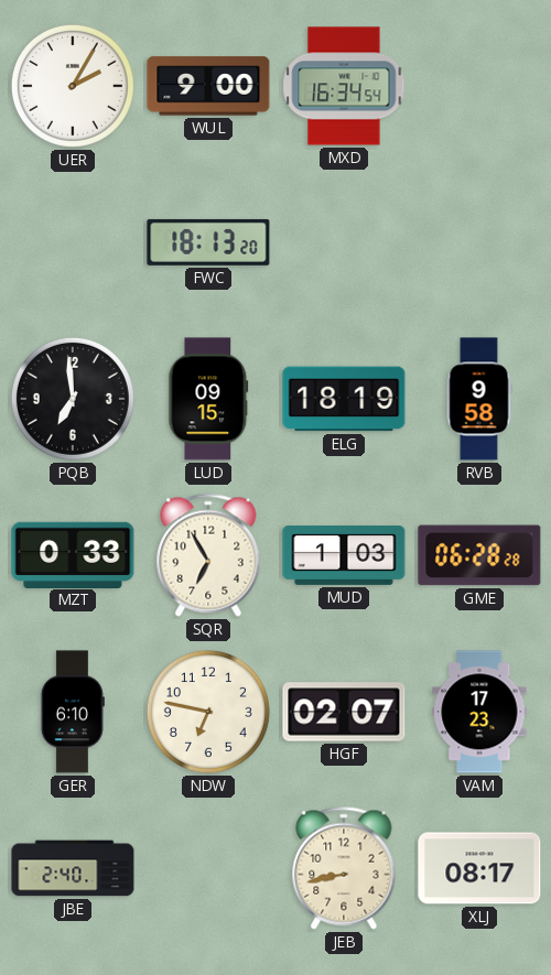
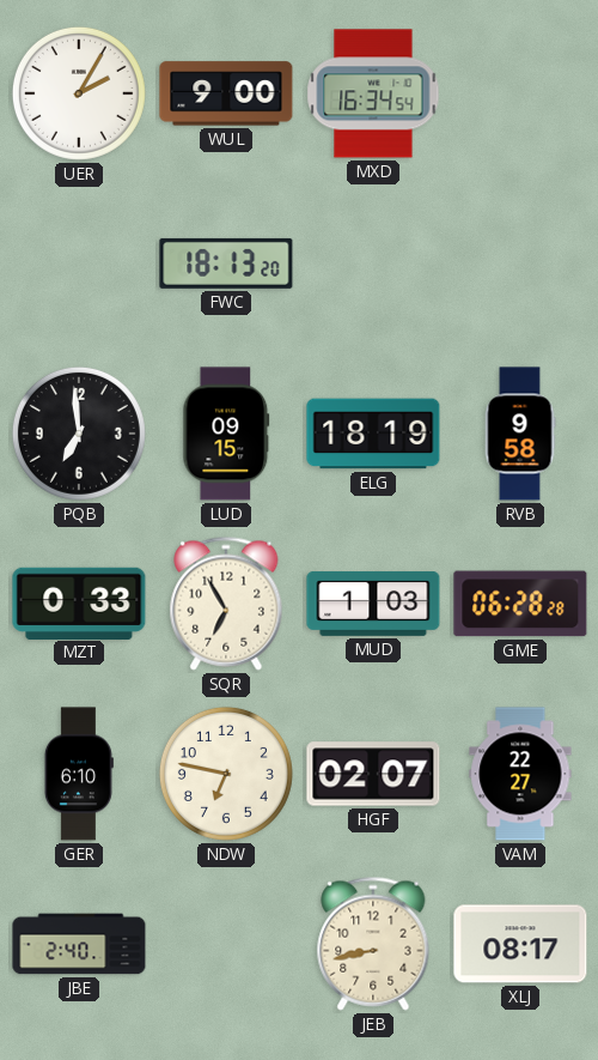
VAM: 17:23 -> 22:27 (520, 774)
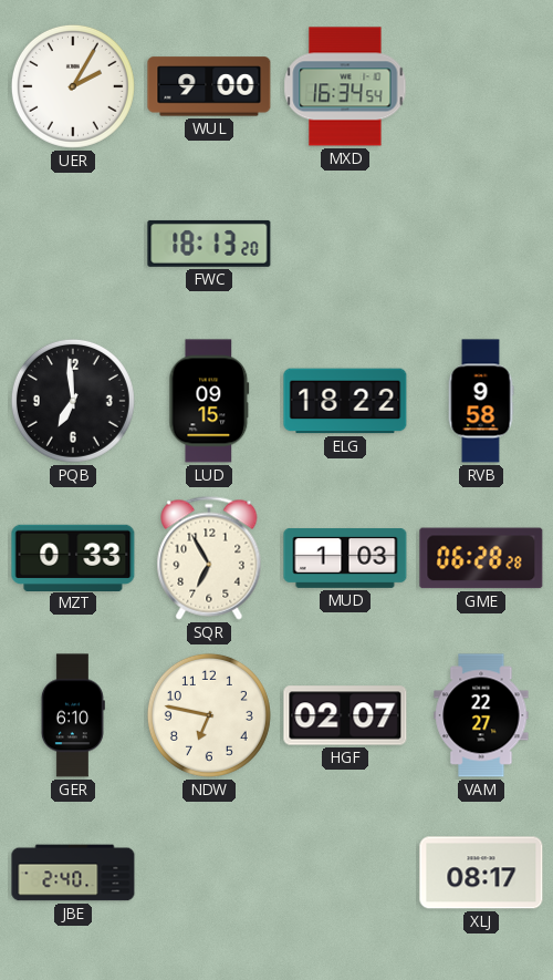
ELG: 18:19 -> 18:22 (345, 401)
JEB: 8:43 -> none (373, 944)
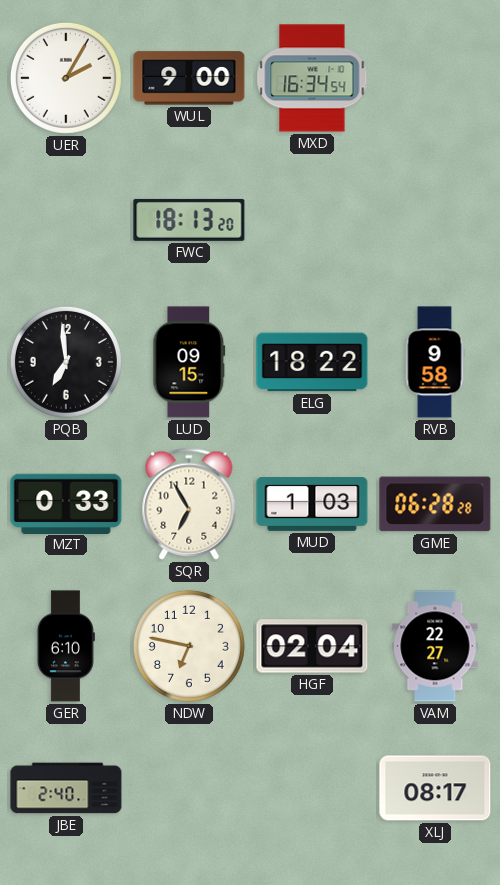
HGF: 02:07 -> 02:04 (312, 646)
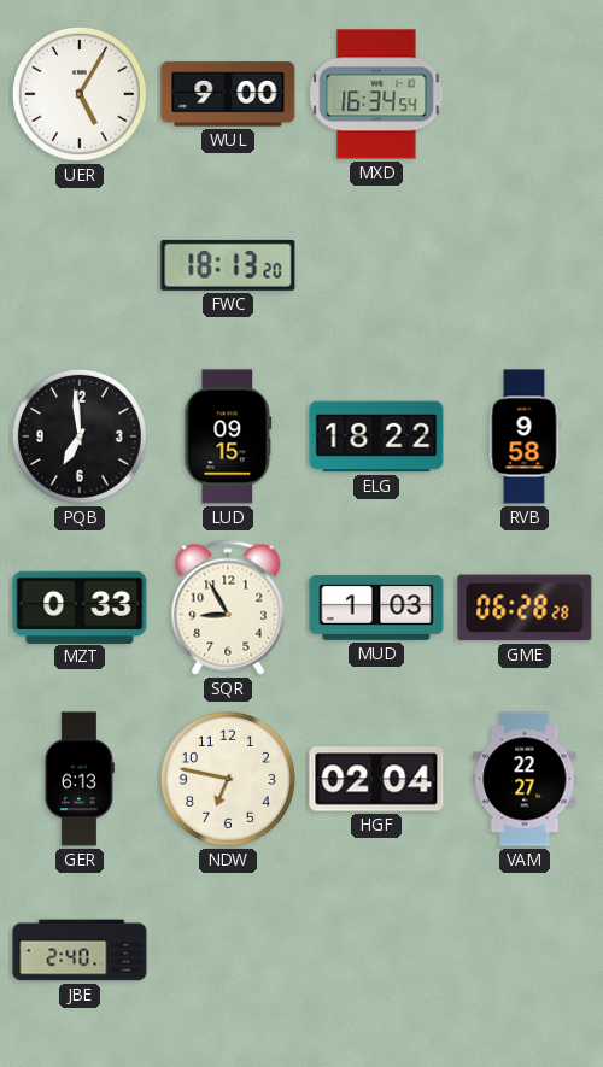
UER: 2:05 -> 5:05 (80, 94)
SQR: 6:55 -> 8:55 (228, 608)
GER: 6:10 -> 6:13 (80, 779)
XLJ: 08:17 -> none (435, 788)
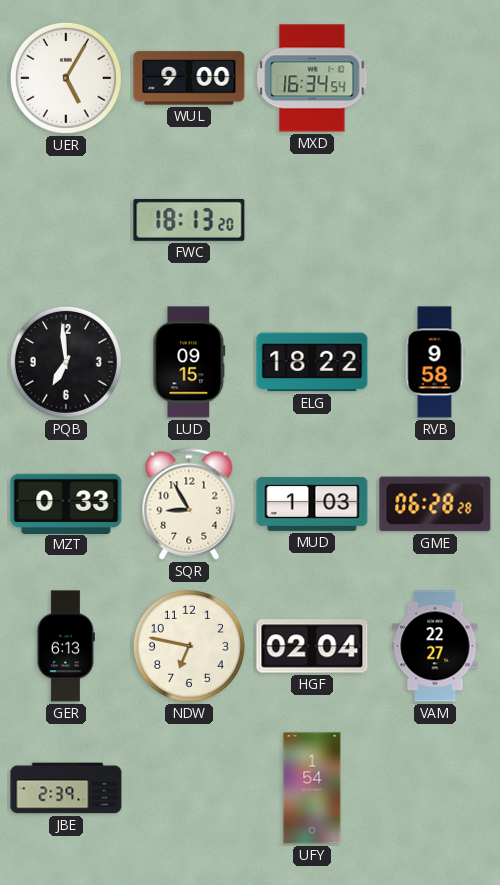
JBE: 2:40 -> 2:39 (66, 788)
UFY: none -> 1:54 (312, 788)
